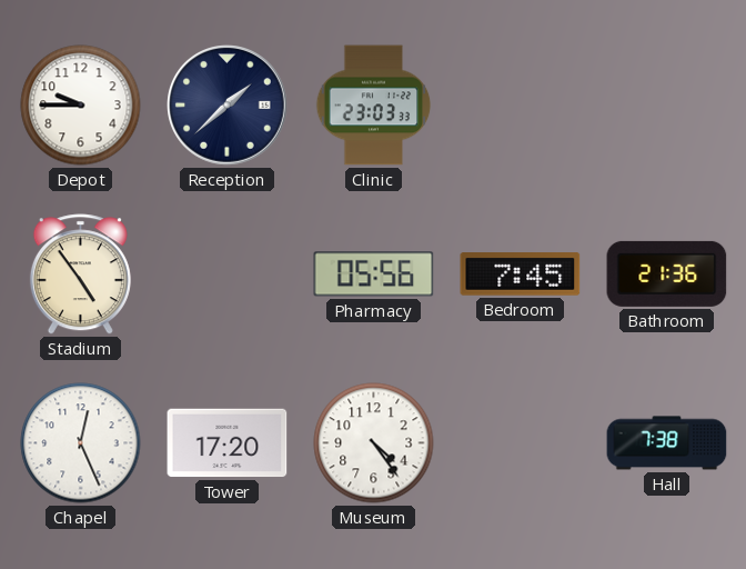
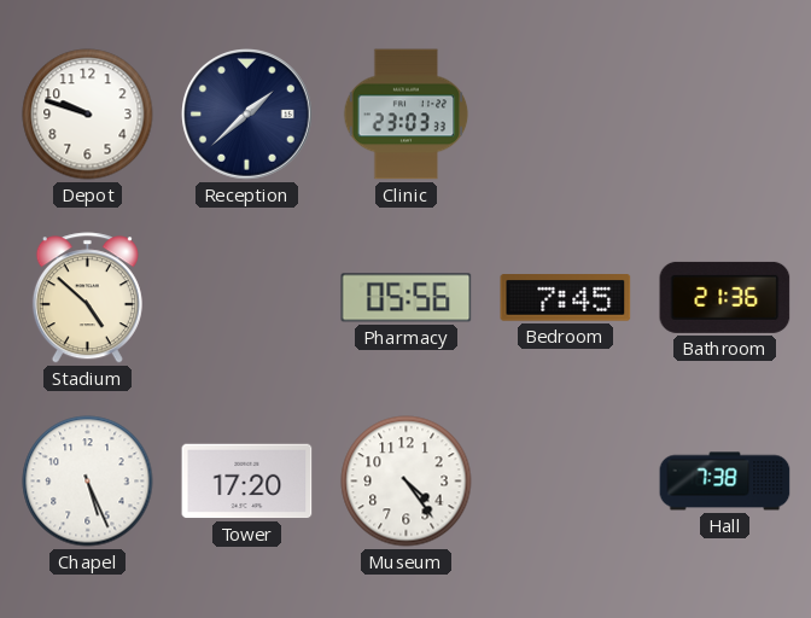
Depot: 9:45 -> 9:48 (88, 115)
Stadium: 4:54 -> 4:52 (87, 298)
Chapel: 12:26 -> 5:26 (88, 482)
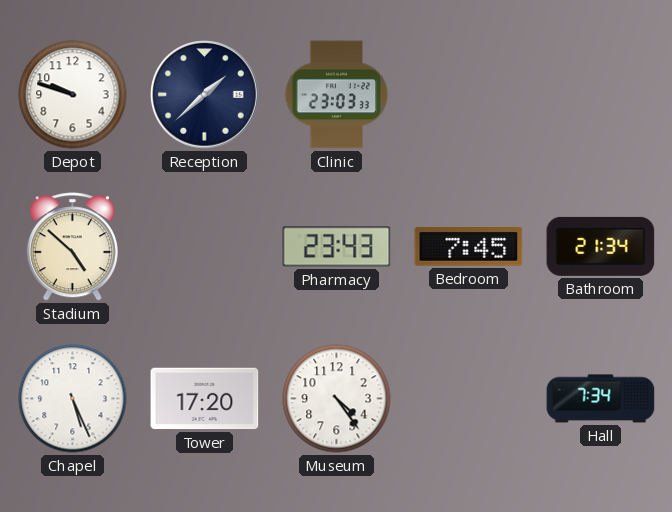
Pharmacy: 05:56 -> 23:43 (337, 247)
Bathroom: 21:36 -> 21:34 (601, 246)
Hall: 7:38 -> 7:34 (601, 399)
